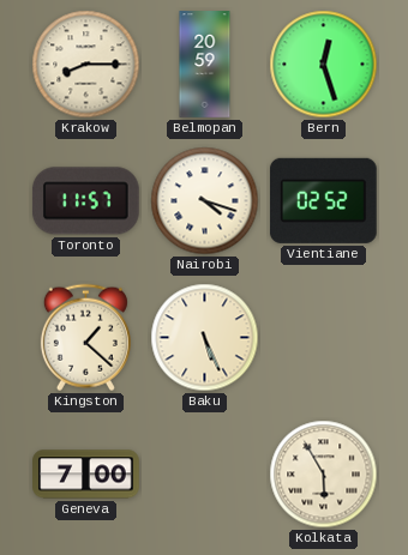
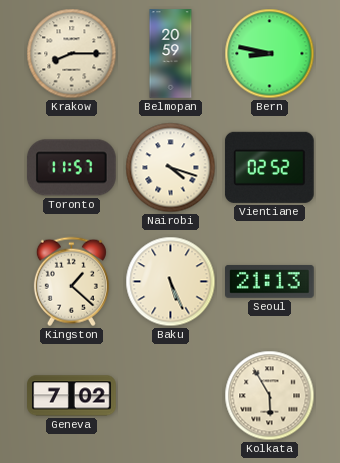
Bern: 12:27 -> 8:47 (270, 54)
Seoul: none -> 21:13 (270, 281)
Geneva: 7:00 -> 7:02 (72, 396)
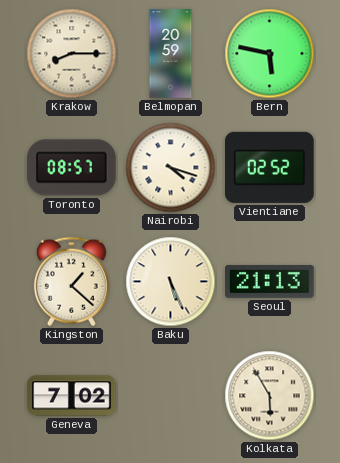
Bern: 8:47 -> 5:47 (270, 54)
Toronto: 11:57 -> 08:57 (72, 168)
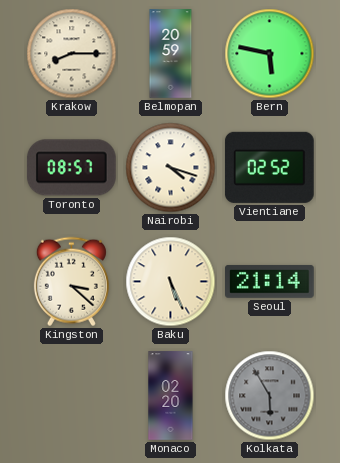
Kingston: 1:22 -> 3:22 (71, 282)
Seoul: 21:13 -> 21:14 (270, 281)
Geneva: 7:02 -> none (72, 396)
Monaco: none -> 02:20 (171, 396)
Kolkata dial: cream -> grey (270, 396)
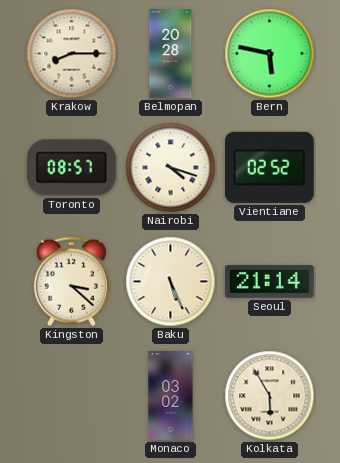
Belmopan: 20:59 -> 20:28 (171, 54)
Monaco: 02:20 -> 03:02 (171, 396)
Kolkata dial: grey -> cream (270, 396)
